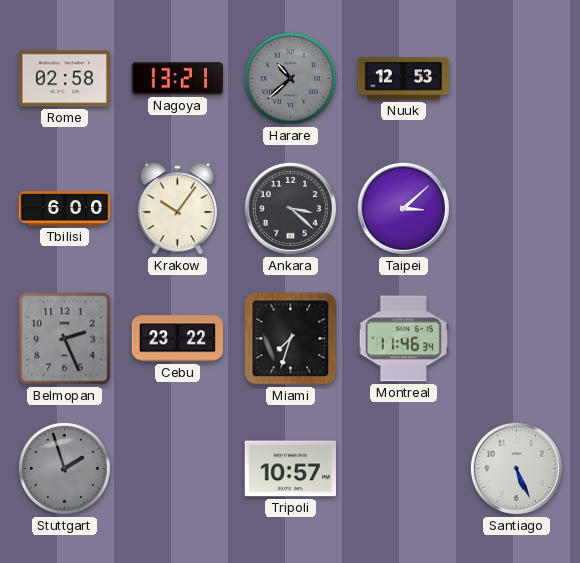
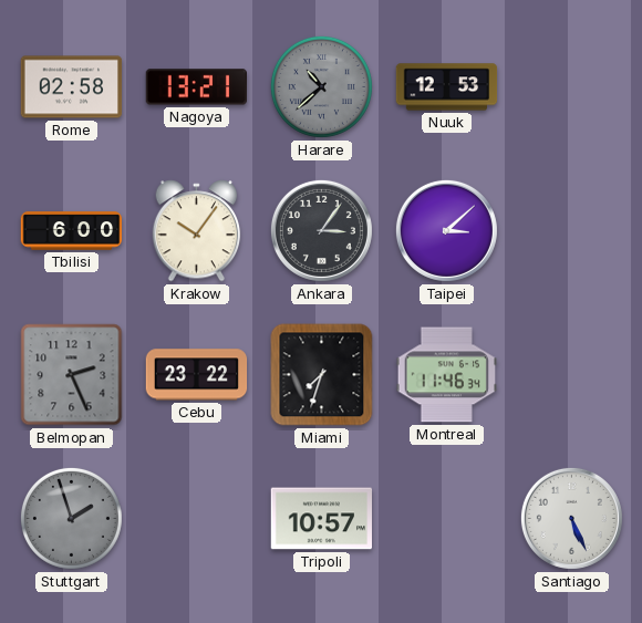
Ankara: 3:22 -> 3:06 (321, 230)
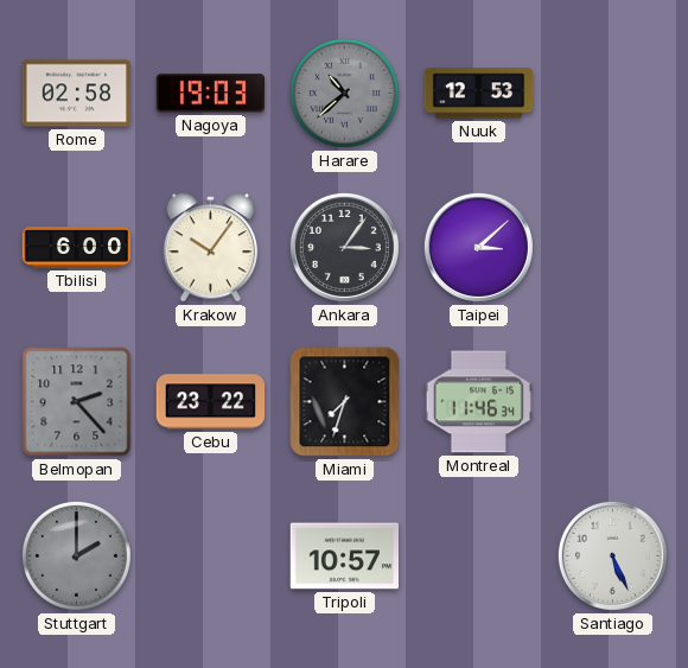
Nagoya: 13:21 -> 19:03 (210, 94)
Belmopan: 2:26 -> 2:23 (77, 402)
Stuttgart: 1:57 -> 2:00 (76, 555)
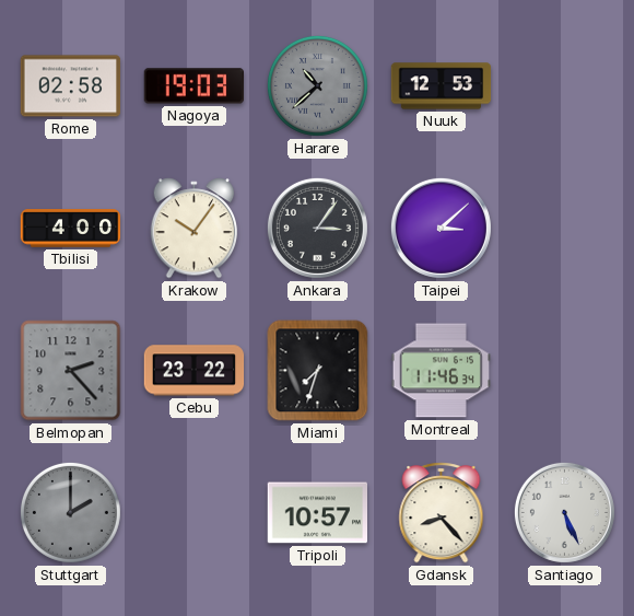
Tbilisi: 6:00 -> 4:00 (71, 229)
Gdansk: none -> 8:23 (442, 513)
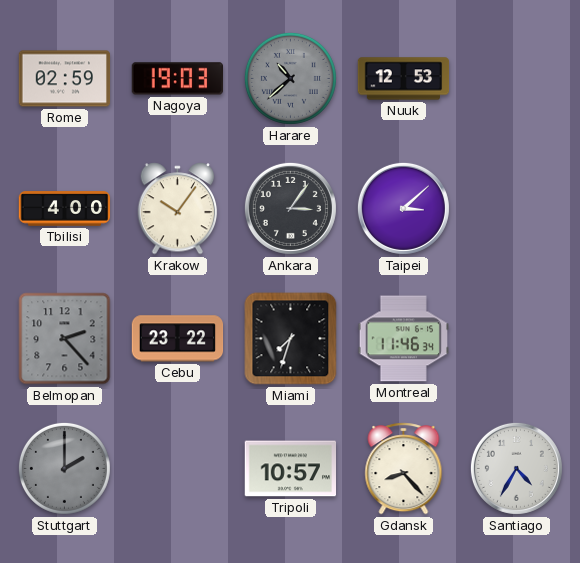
Rome: 02:58 -> 02:59 (65, 79)
Santiago: 5:26 -> 4:35 (516, 468)
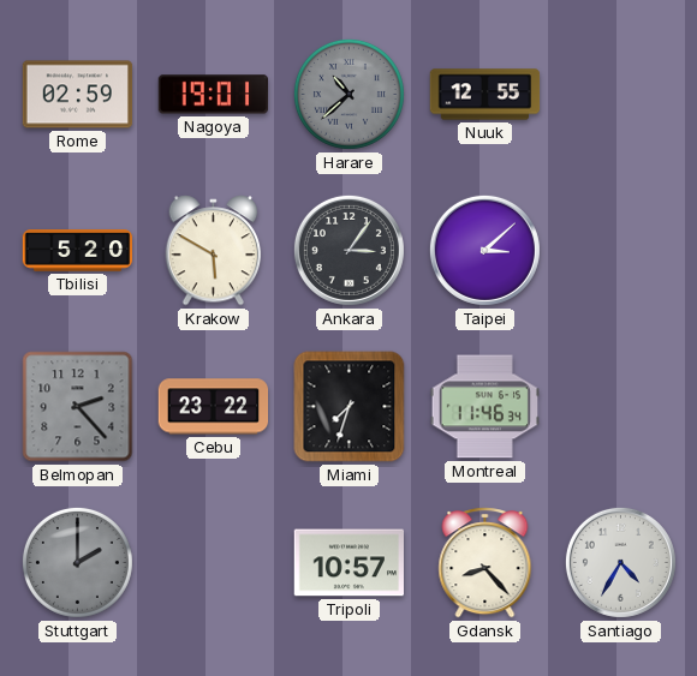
Nagoya: 19:03 -> 19:01 (213, 95)
Nuuk: 12:53 -> 12:55 (485, 95)
Tbilisi: 4:00 -> 5:20 (78, 251)
Krakow: 10:06 -> 5:50 (214, 251)
